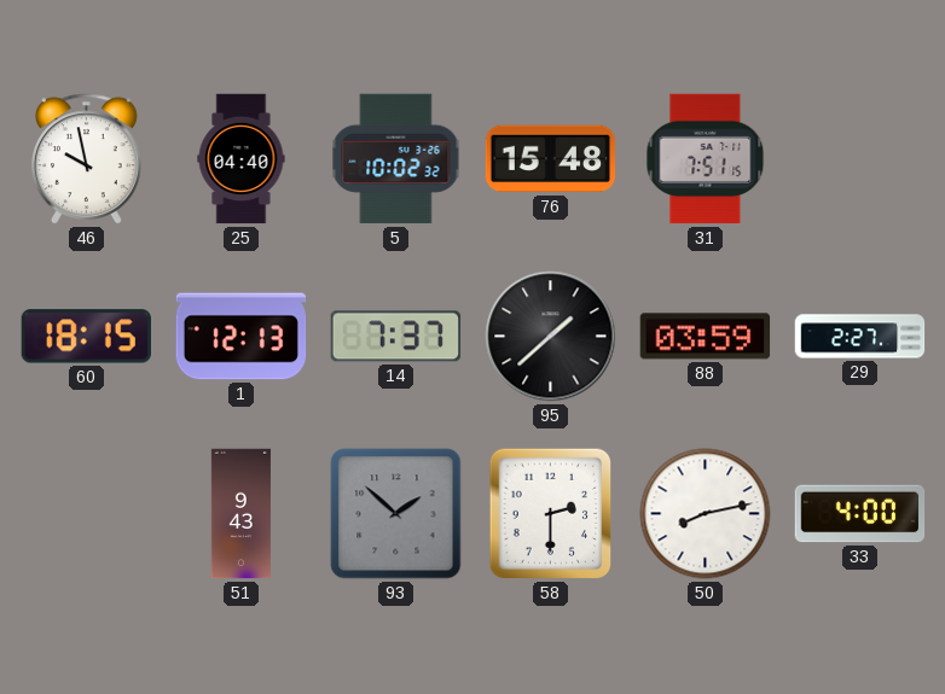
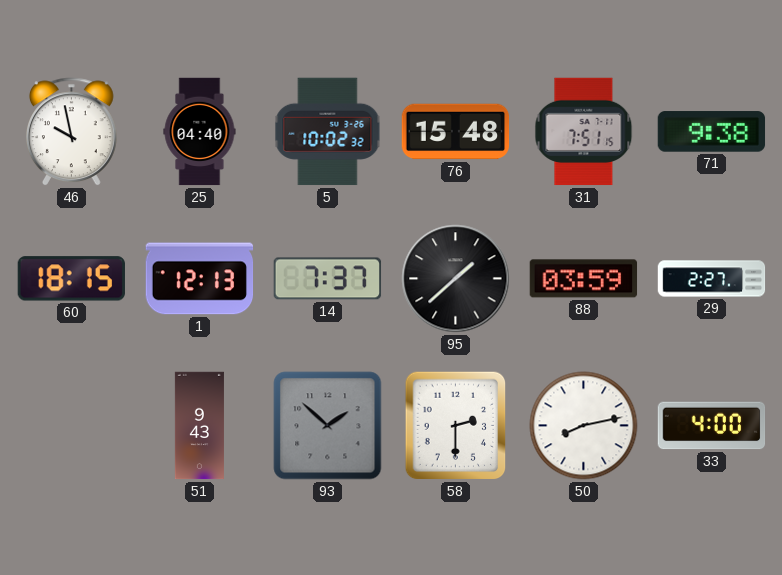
71: none -> 9:38 (712, 132)
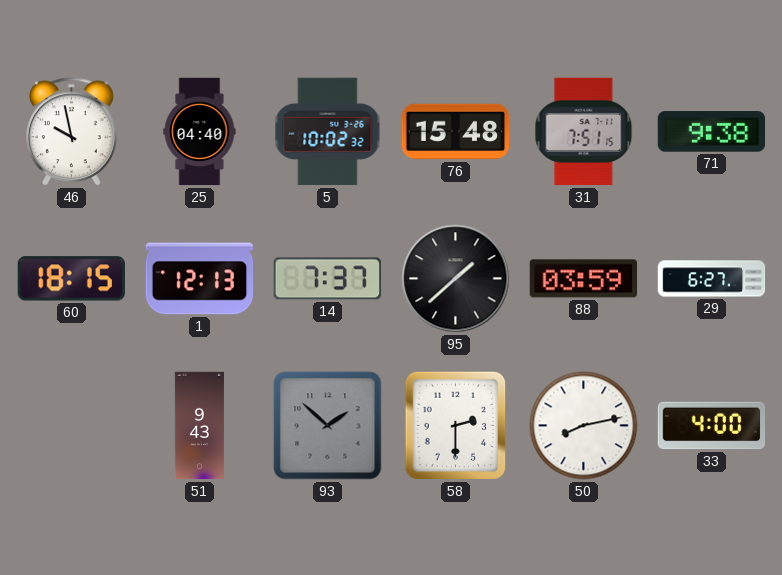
29: 2:27 -> 6:27 (712, 279)
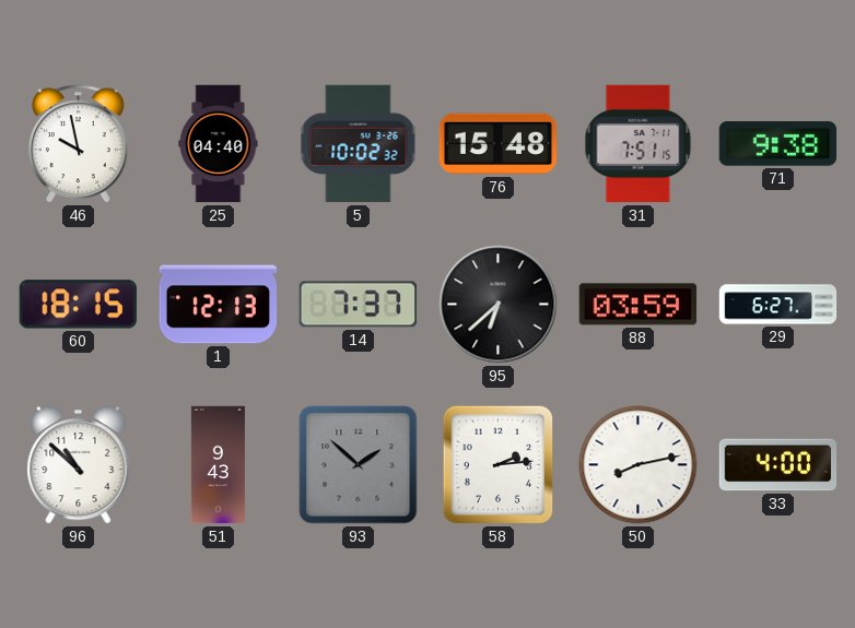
95: 1:38 -> 6:38 (499, 305)
96: none -> 10:52 (79, 464)
58: 2:30 -> 2:14 (499, 465)
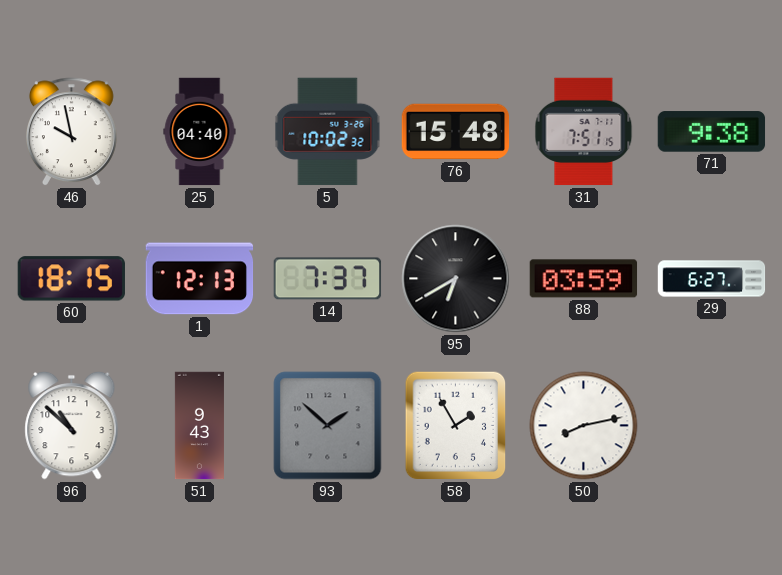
95: 6:38 -> 6:40 (456, 279)
58: 2:14 -> 1:55 (456, 426)
33: 4:00 -> none (778, 465)
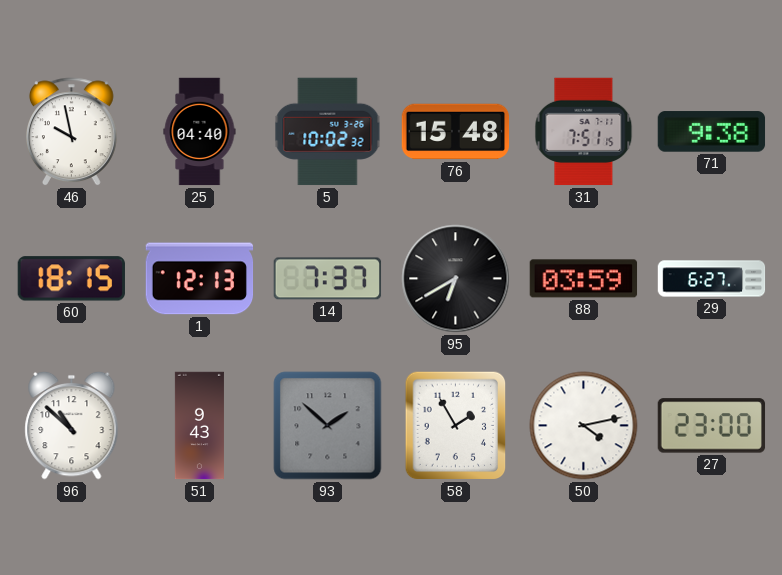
50: 8:13 -> 4:13 (584, 426)
27: none -> 23:00 (712, 426)
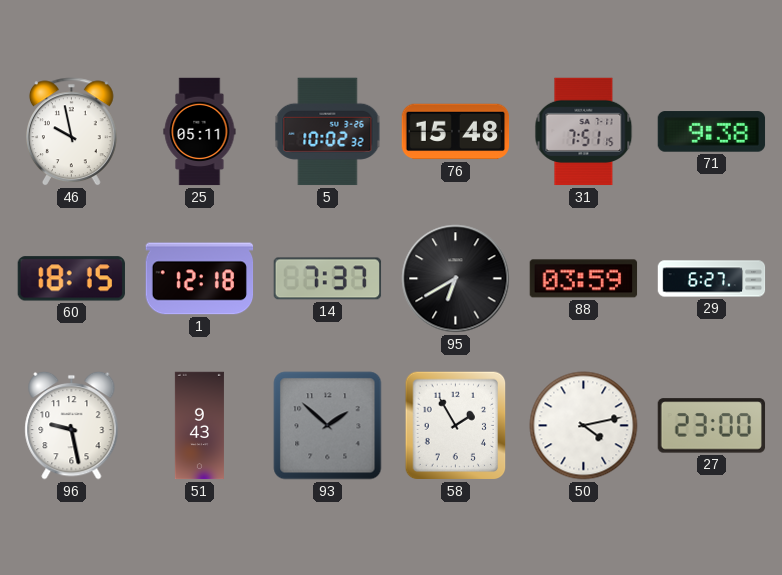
25: 04:40 -> 05:11 (200, 132)
1: 12:13 -> 12:18 (200, 279)
96: 10:52 -> 9:28 (72, 425)
